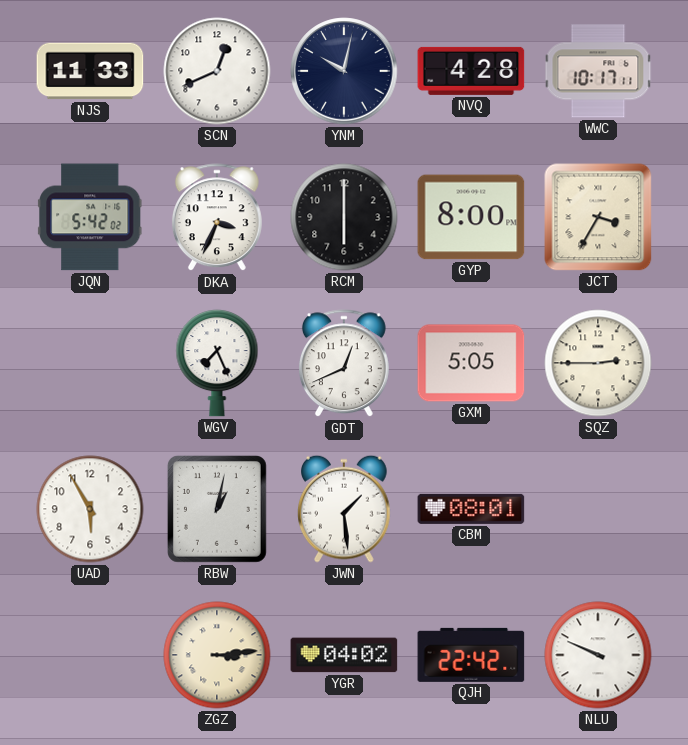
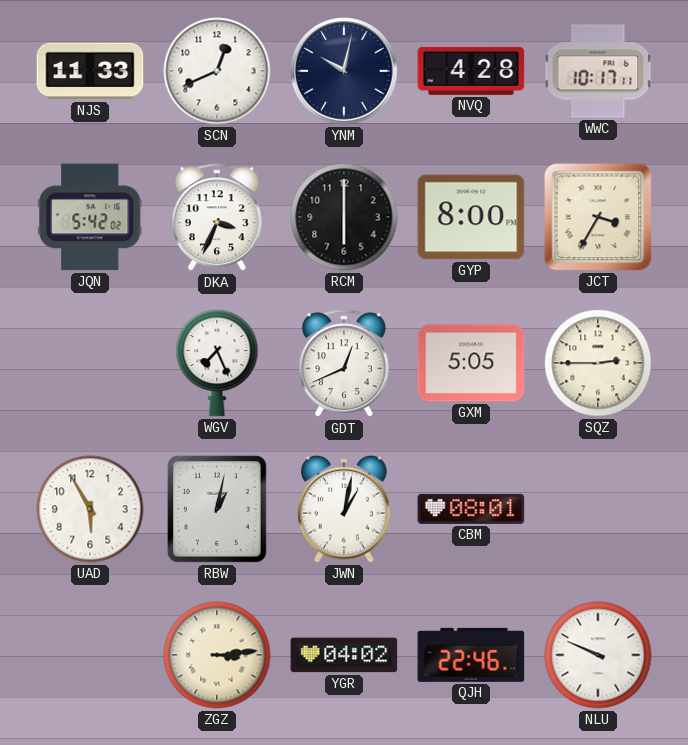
JWN: 1:29 -> 1:02 (345, 509)
QJH: 22:42 -> 22:46 (471, 655)
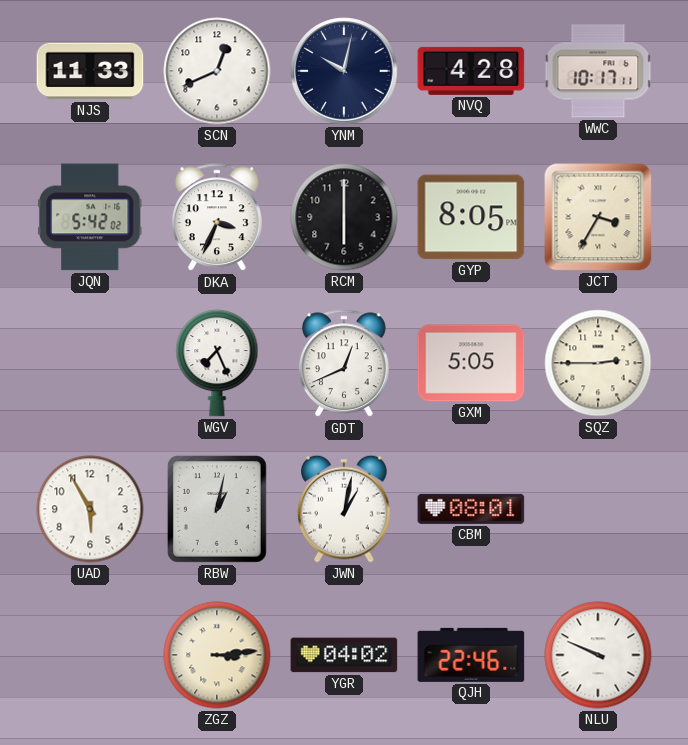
GYP: 8:00 -> 8:05 (471, 217)
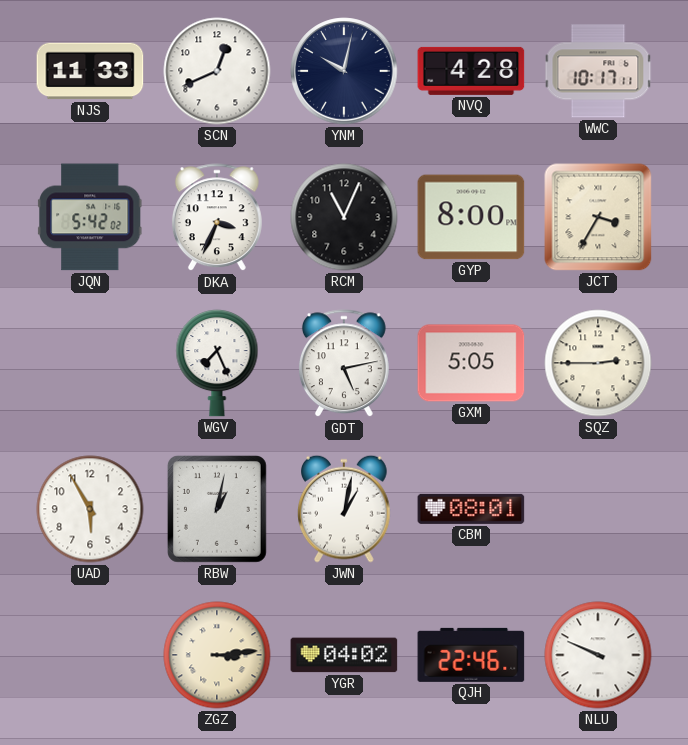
RCM: 6:00 -> 11:04 (344, 217)
GYP: 8:05 -> 8:00 (471, 217)
GDT: 12:41 -> 5:13 (344, 364)
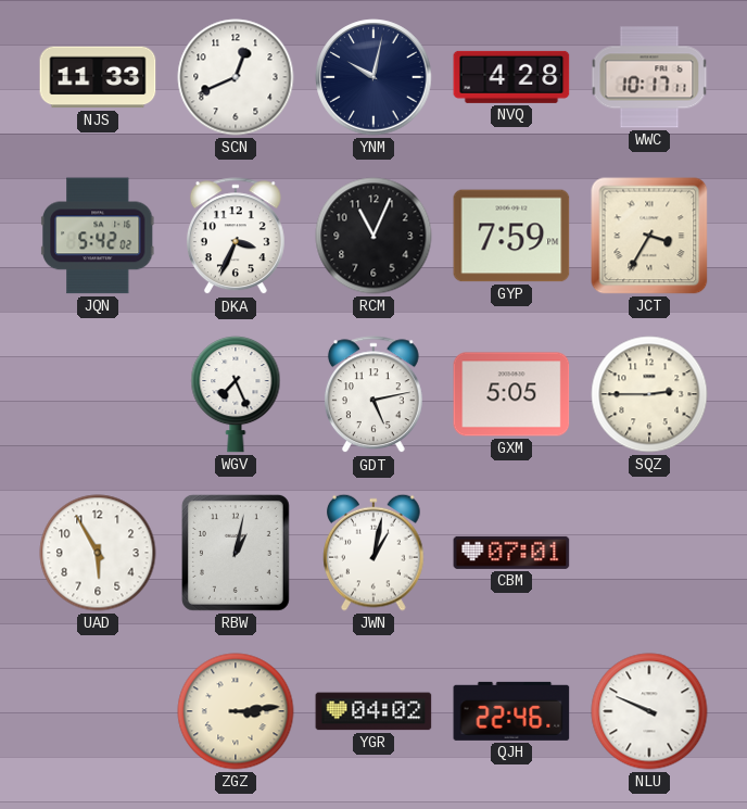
GYP: 8:00 -> 7:59 (511, 236)
CBM: 08:01 -> 07:01 (511, 553)
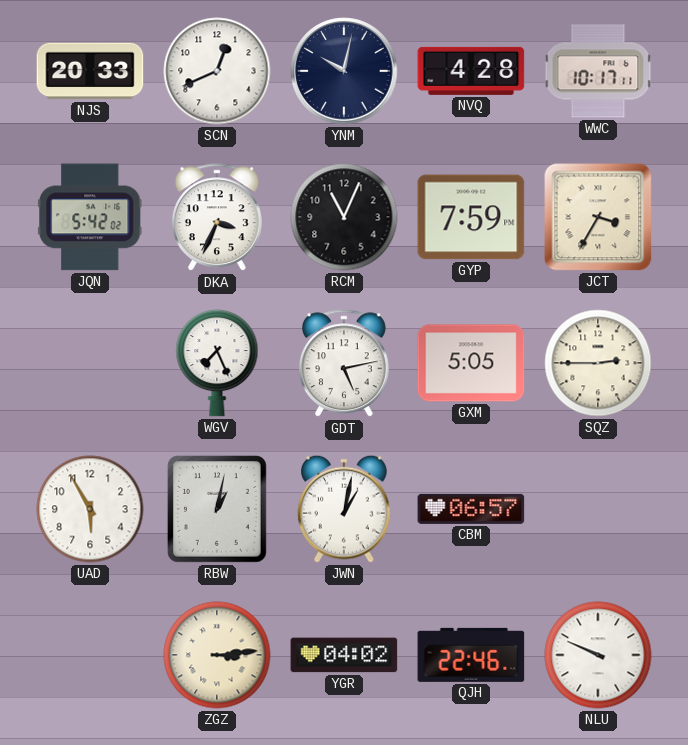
NJS: 11:33 -> 20:33 (90, 71)
CBM: 07:01 -> 06:57 (471, 509)
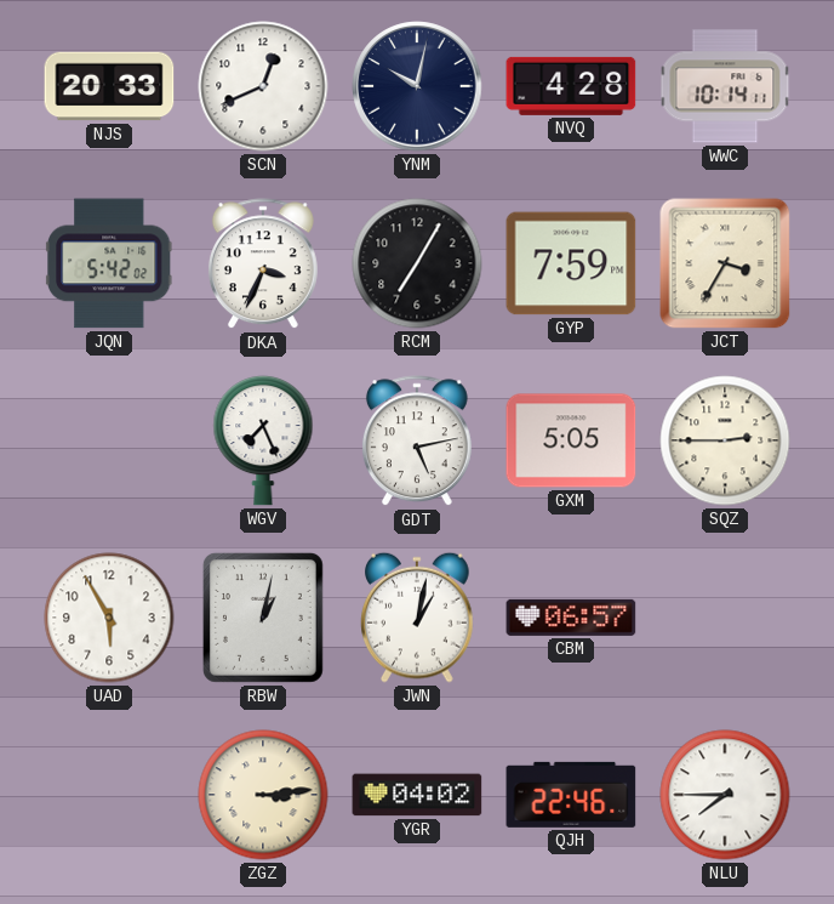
WWC: 10:17 -> 10:14 (725, 86)
RCM: 11:04 -> 7:05 (417, 263)
NLU: 9:49 -> 7:45 (725, 795)
